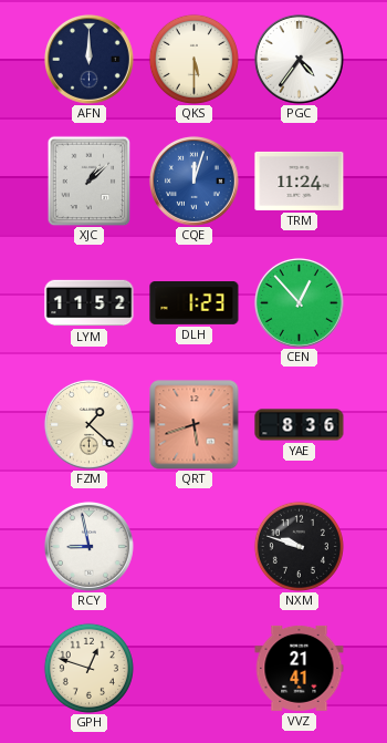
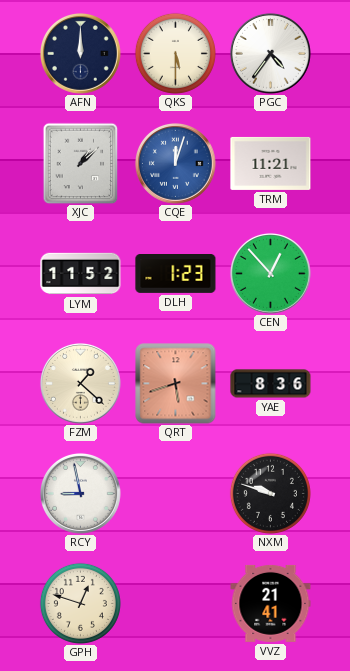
TRM: 11:24 -> 11:21 (271, 163)
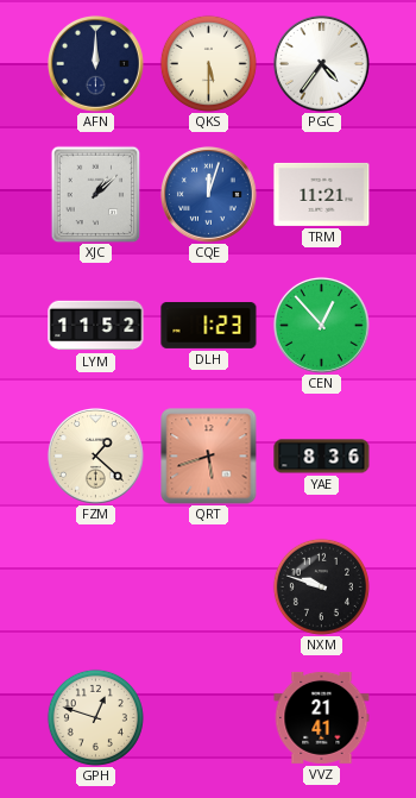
RCY: 8:58 -> none (80, 493)
